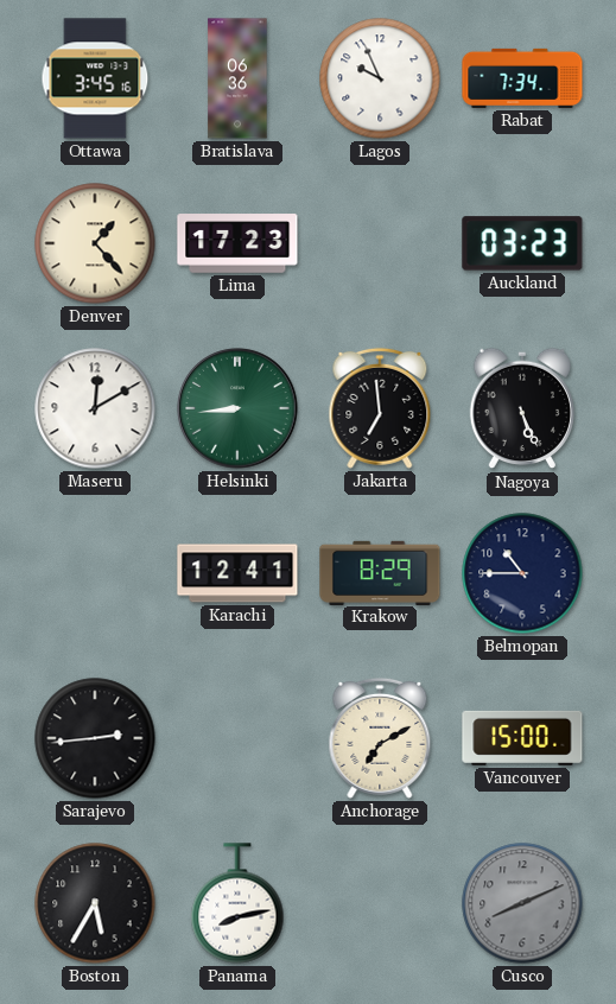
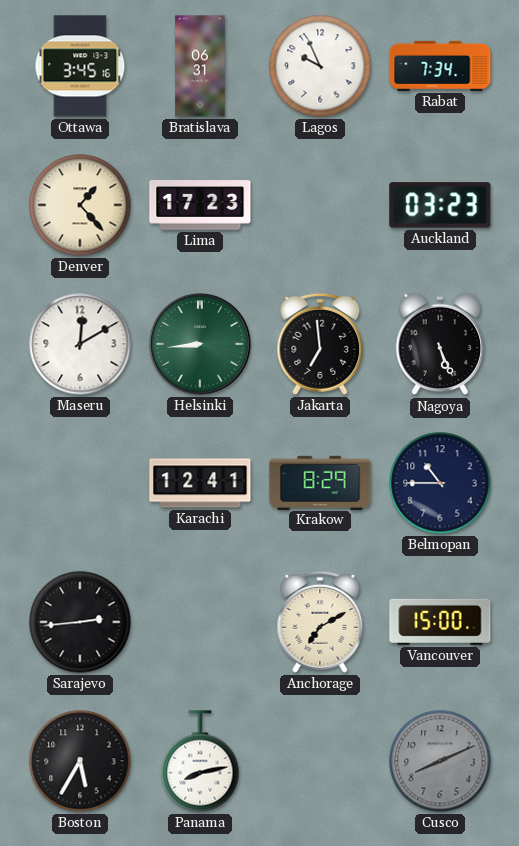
Bratislava: 06:36 -> 06:31 (200, 66)
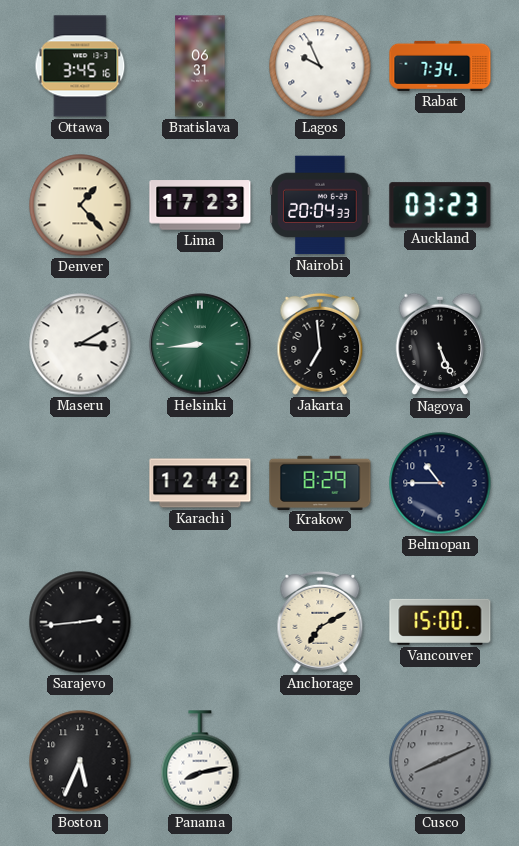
Nairobi: none -> 20:04 (320, 205)
Maseru: 12:10 -> 3:10 (80, 344)
Karachi: 12:41 -> 12:42 (200, 483)
Boston: 5:35 -> 5:34 (80, 761)
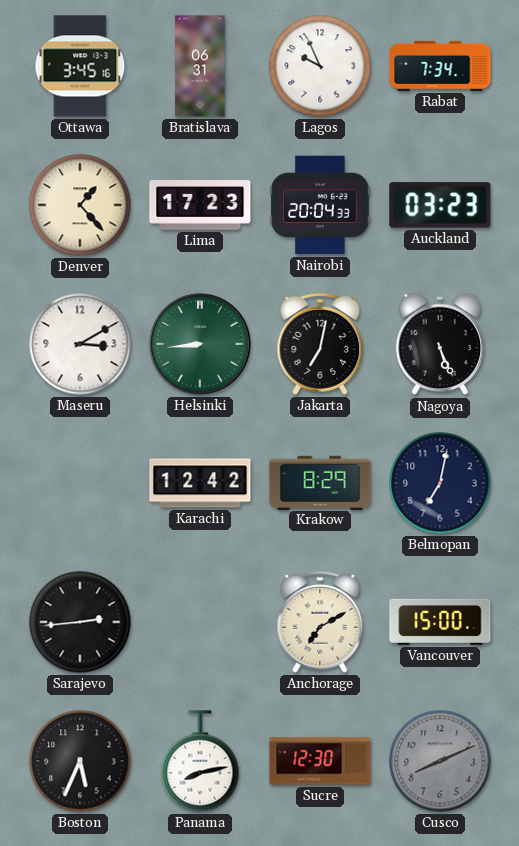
Jakarta: 6:59 -> 7:02 (320, 344)
Belmopan: 10:45 -> 7:02 (440, 483)
Sucre: none -> 12:30 (320, 761)
